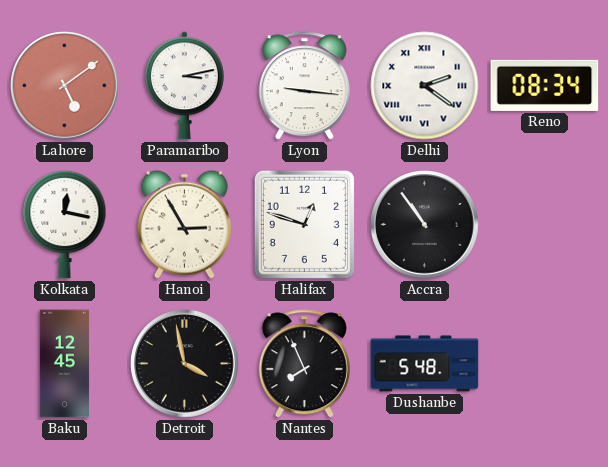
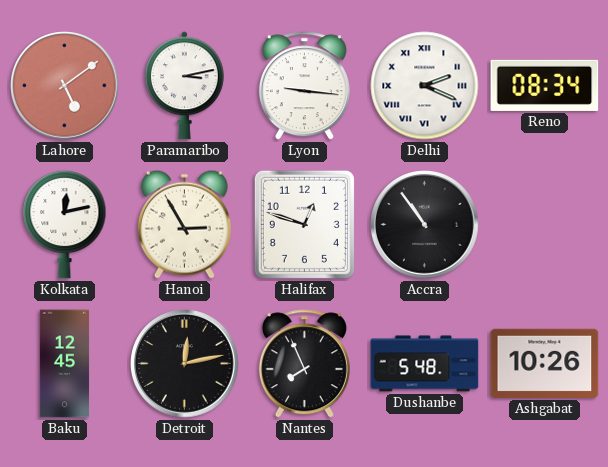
Delhi: 2:21 -> 2:19 (425, 86)
Kolkata: 12:17 -> 12:13 (65, 224)
Detroit: 3:58 -> 12:13 (185, 364)
Ashgabat: none -> 10:26 (545, 363)
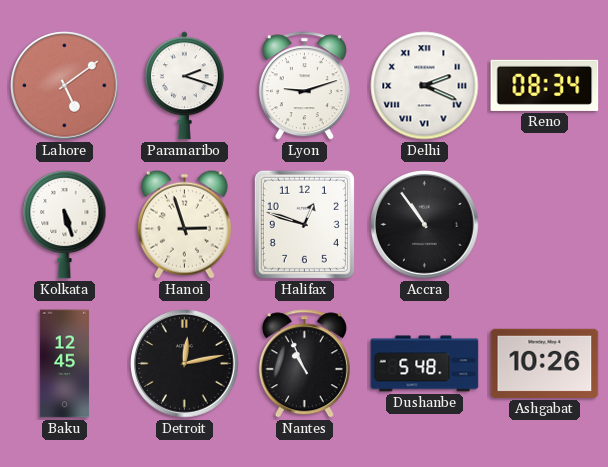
Paramaribo: 3:13 -> 2:18 (184, 86)
Lyon: 9:16 -> 9:12 (304, 86)
Kolkata: 12:13 -> 5:27 (65, 224)
Hanoi: 2:55 -> 2:57 (184, 224)
Nantes: 7:56 -> 10:56 (304, 364)
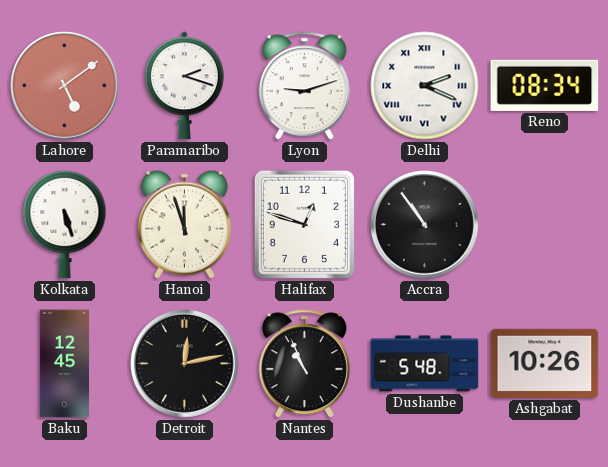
Hanoi: 2:57 -> 11:57 (184, 224)
